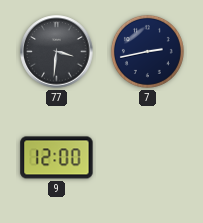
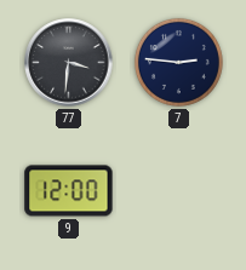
7: 2:43 -> 2:46 (178, 62)
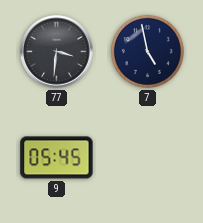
7: 2:46 -> 4:58 (147, 51)
9: 12:00 -> 05:45 (57, 158)
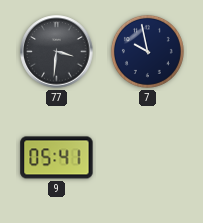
7: 4:58 -> 9:58 (147, 51)
9: 05:45 -> 05:41 (57, 158)
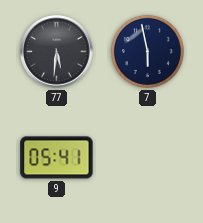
77: 3:31 -> 5:31 (57, 52)
7: 9:58 -> 5:58 (147, 51)
